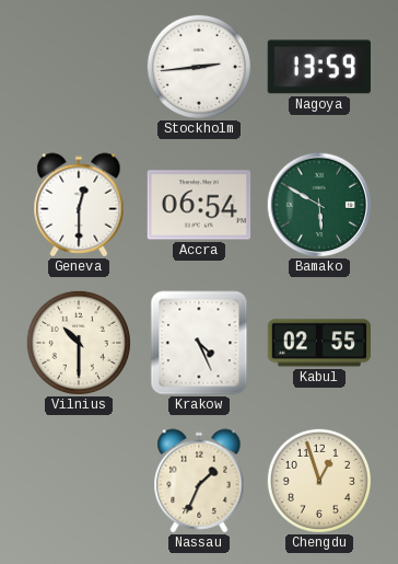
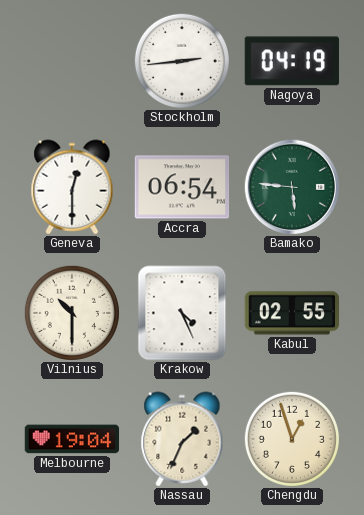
Nagoya: 13:59 -> 04:19 (292, 61)
Bamako: 5:50 -> 5:46 (292, 187)
Melbourne: none -> 19:04 (72, 439)
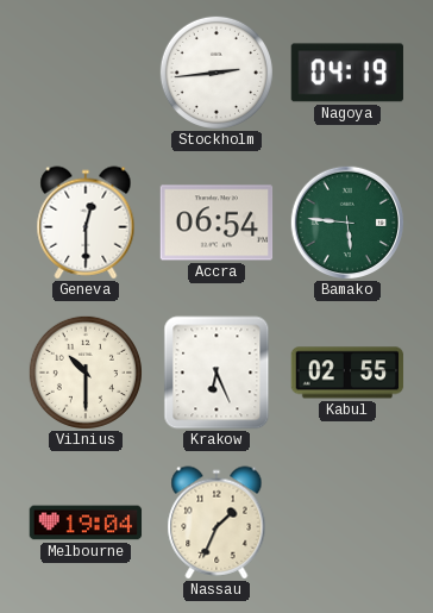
Krakow: 4:26 -> 6:26 (216, 373)
Chengdu: 12:57 -> none (292, 439)
